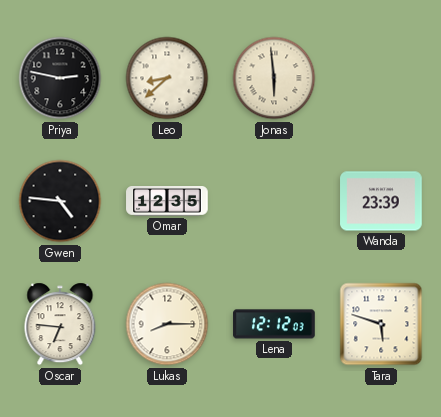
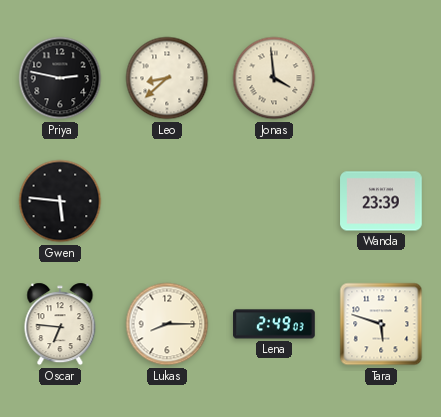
Jonas: 5:59 -> 3:59 (274, 78)
Gwen: 4:46 -> 5:46 (60, 201)
Omar: 12:35 -> none (167, 202)
Lena: 12:12 -> 2:49 (274, 324)
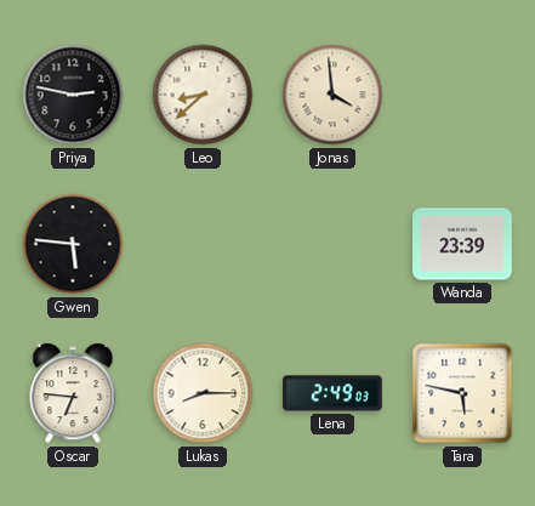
Tara: 5:48 -> 5:47 (462, 393)
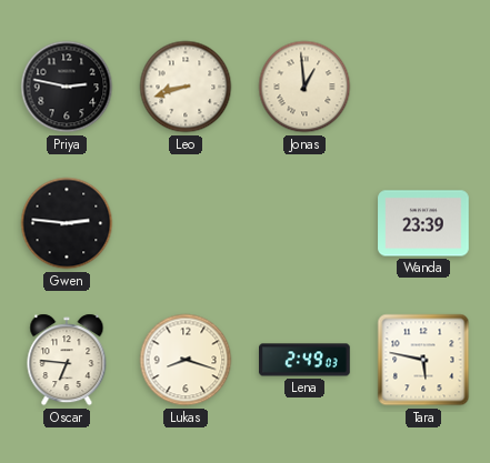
Leo: 8:38 -> 8:42 (186, 87)
Jonas: 3:59 -> 12:59 (304, 87)
Gwen: 5:46 -> 2:46 (67, 223)
Lukas: 8:15 -> 8:18 (186, 360)
